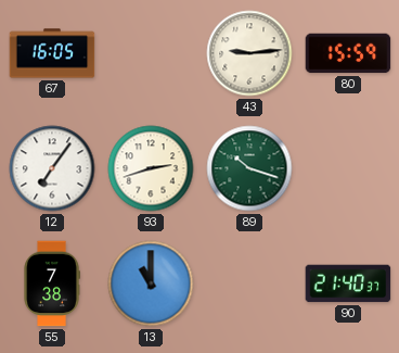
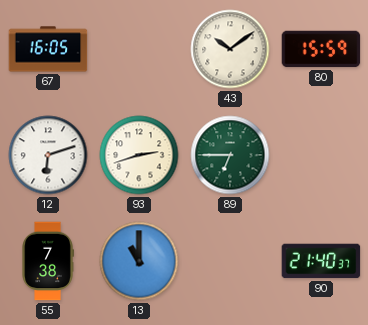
43: 9:14 -> 10:09 (230, 49)
12: 7:06 -> 6:12 (48, 155)
89: 10:18 -> 6:45 (230, 155)
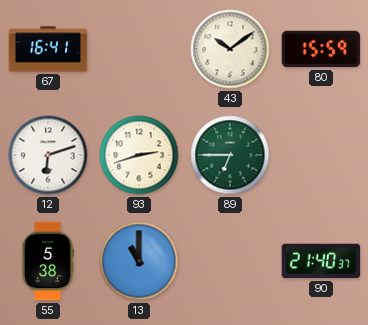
67: 16:05 -> 16:41 (48, 49)
55: 7:38 -> 5:38 (48, 261)
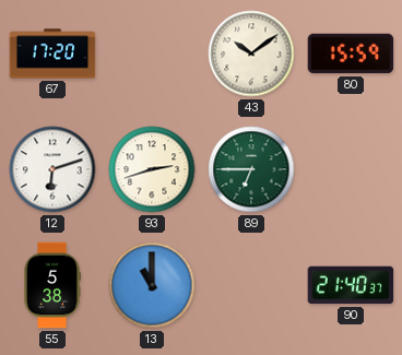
67: 16:41 -> 17:20 (52, 54)
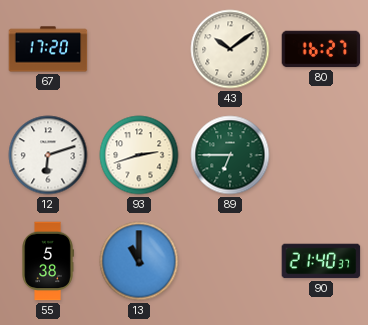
80: 15:59 -> 16:27 (321, 49)
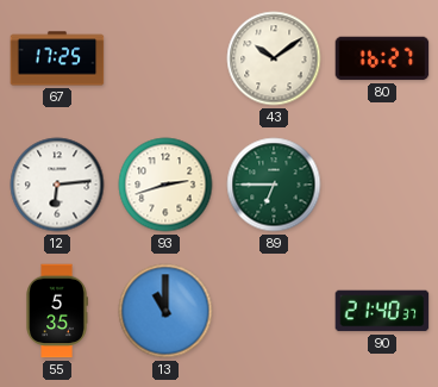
67: 17:20 -> 17:25 (57, 58)
12: 6:12 -> 6:14 (57, 185)
55: 5:38 -> 5:35 (57, 311)
